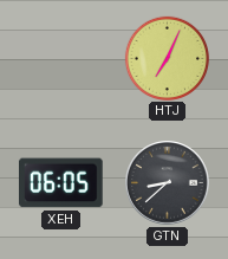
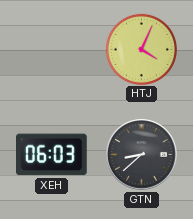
HTJ: 7:04 -> 4:04 (141, 49)
XEH: 06:05 -> 06:03 (52, 155)
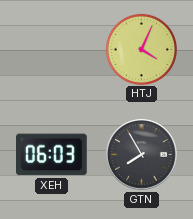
GTN: 8:38 -> 7:55 (142, 155)
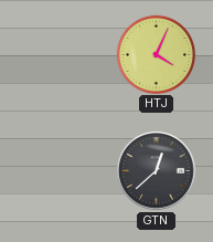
XEH: 06:03 -> none (52, 155)
GTN: 7:55 -> 12:38 (157, 171)
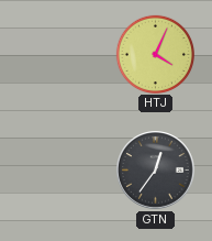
GTN: 12:38 -> 12:36 (156, 171)
